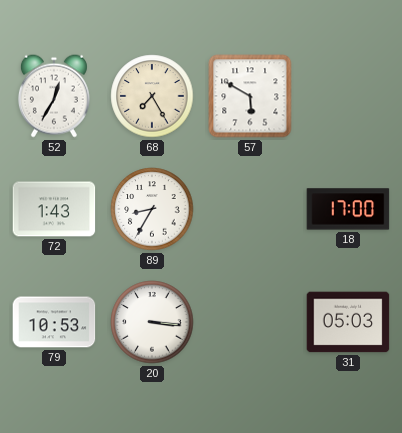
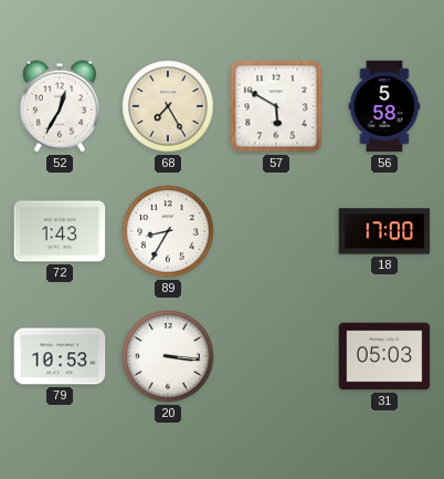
56: none -> 5:58 (384, 106)
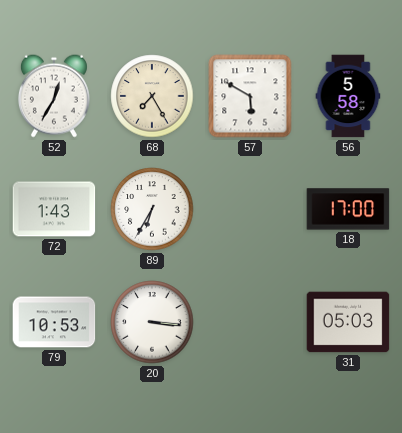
89: 8:35 -> 6:35 (152, 209)
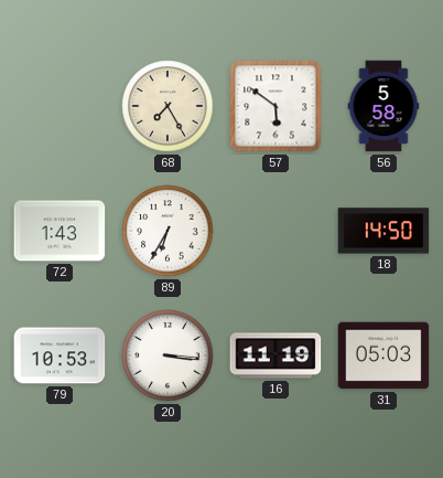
52: 12:35 -> none (54, 96)
57: 5:50 -> 5:51 (275, 106)
18: 17:00 -> 14:50 (383, 231)
16: none -> 11:19 (275, 355)
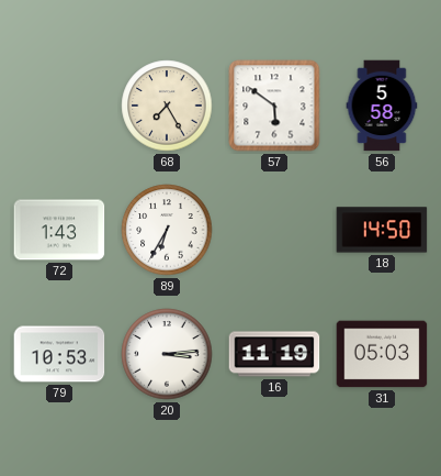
20: 3:16 -> 3:14 (167, 354)
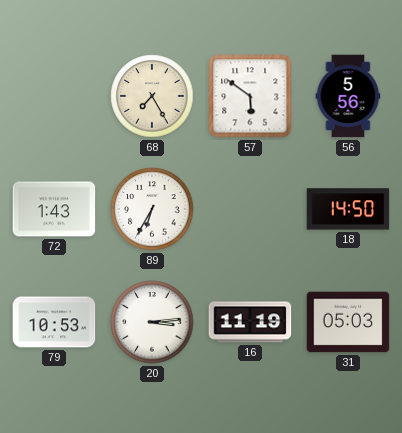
56: 5:58 -> 5:56 (348, 96)
